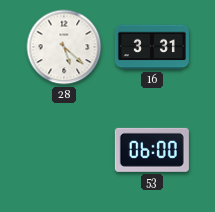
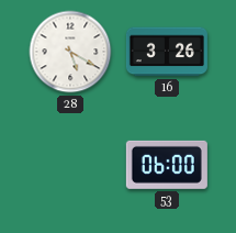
28: 5:22 -> 5:20 (70, 52)
16: 3:31 -> 3:26 (167, 52)
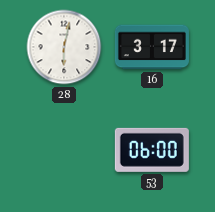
28: 5:20 -> 6:02 (64, 47)
16: 3:26 -> 3:17 (152, 47)
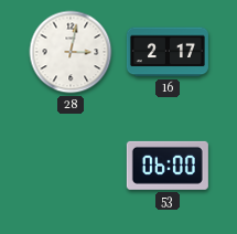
28: 6:02 -> 3:02 (71, 52)
16: 3:17 -> 2:17 (168, 52)
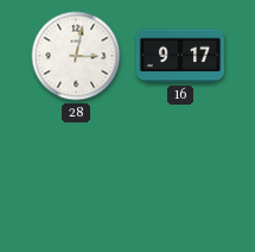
16: 2:17 -> 9:17 (180, 56)
53: 06:00 -> none (168, 166)
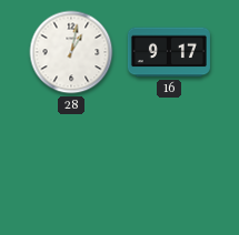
28: 3:02 -> 1:02 (71, 52)
